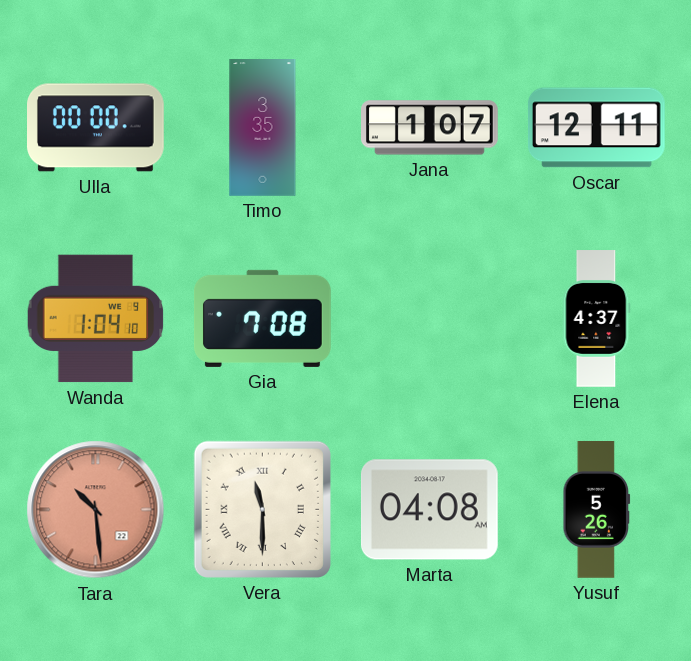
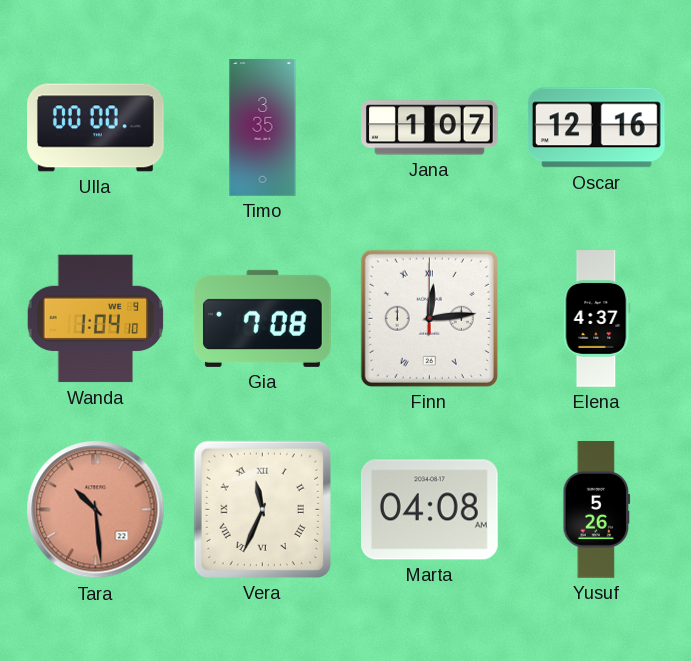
Oscar: 12:11 -> 12:16 (596, 128)
Finn: none -> 12:14 (429, 318)
Vera: 11:30 -> 11:34 (262, 509)
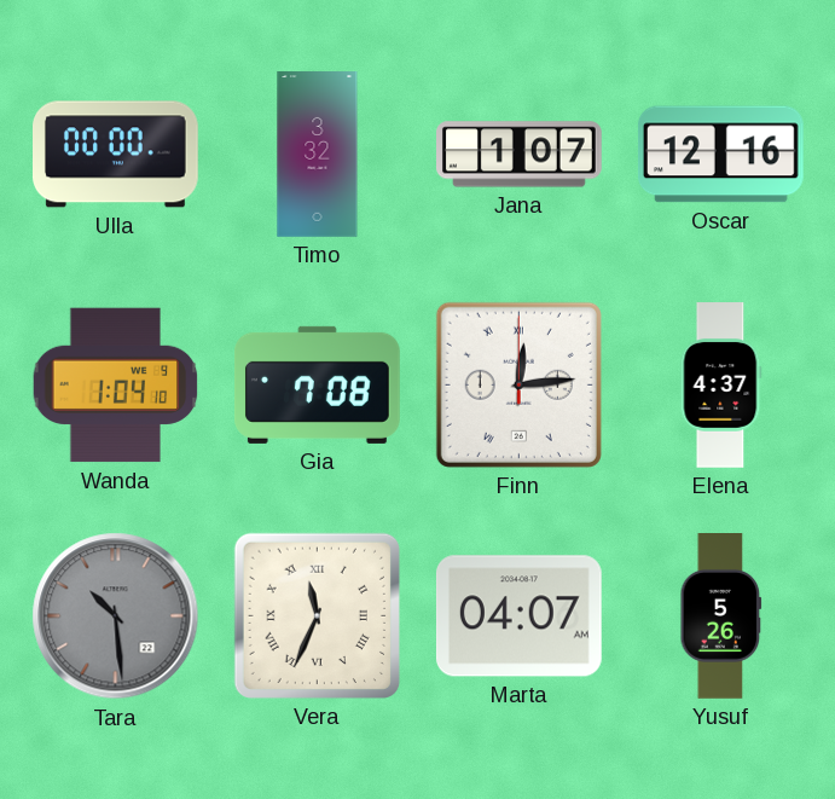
Timo: 3:35 -> 3:32 (318, 155)
Tara dial: salmon -> grey (116, 616)
Marta: 04:08 -> 04:07 (518, 616)
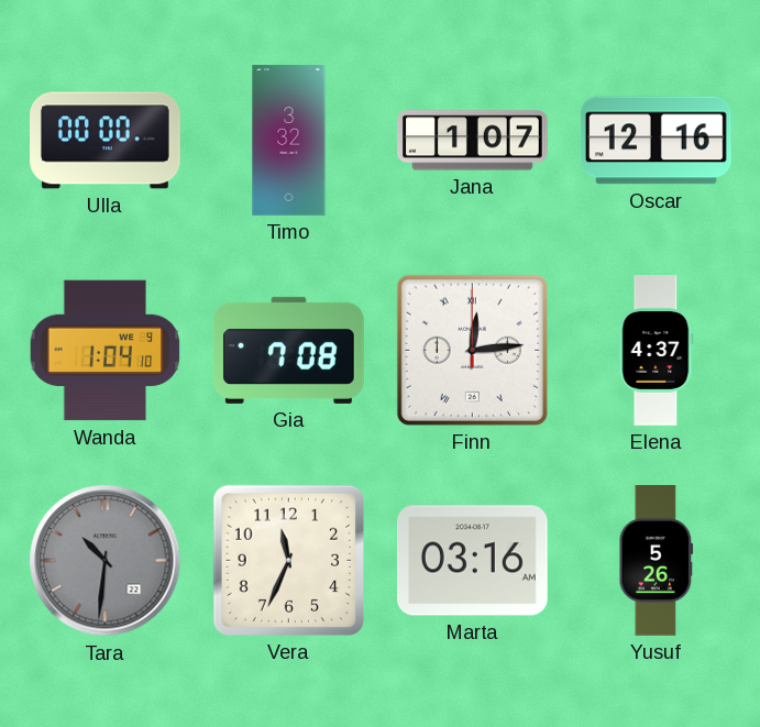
Tara: 10:29 -> 10:31 (106, 561)
Vera numerals: Roman -> Arabic (288, 560)
Marta: 04:07 -> 03:16 (472, 561)
